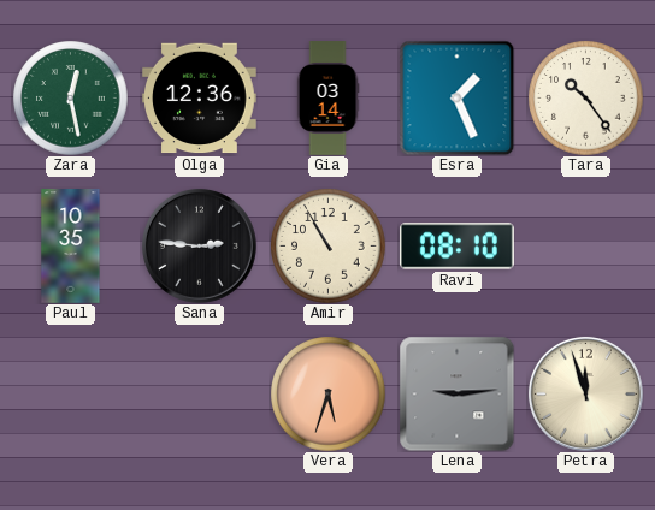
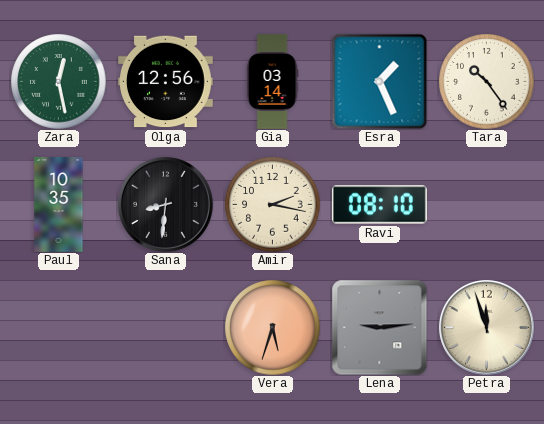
Olga: 12:36 -> 12:56 (166, 82)
Sana: 2:46 -> 8:31 (165, 204)
Amir: 10:55 -> 2:17 (272, 204)
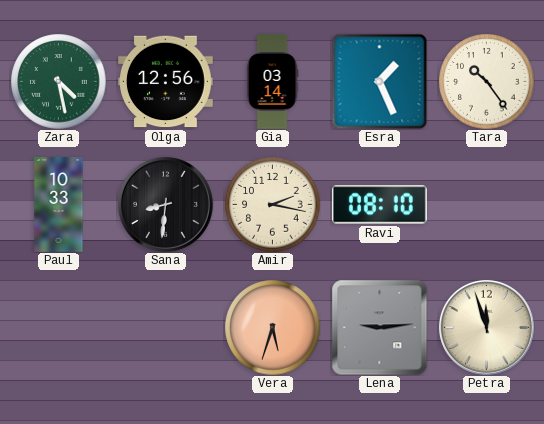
Zara: 12:28 -> 4:28 (58, 81)
Paul: 10:35 -> 10:33 (59, 205)
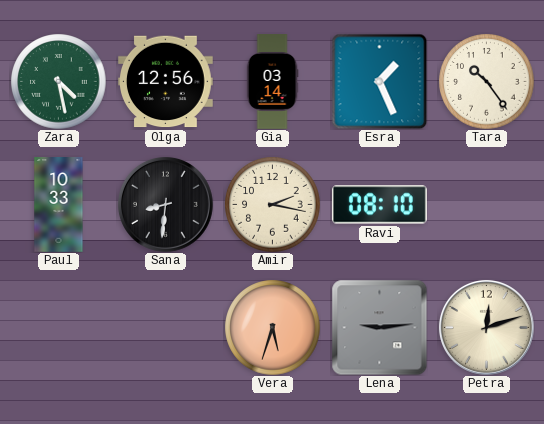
Petra: 11:57 -> 12:12 (486, 327)
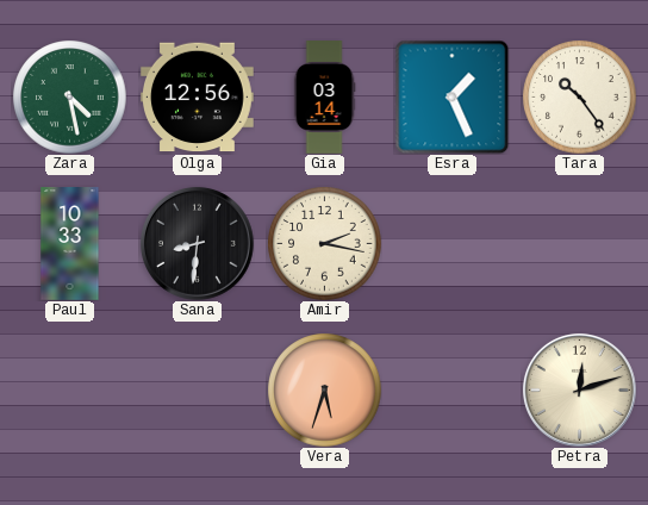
Ravi: 08:10 -> none (379, 205)
Lena: 9:14 -> none (379, 327)
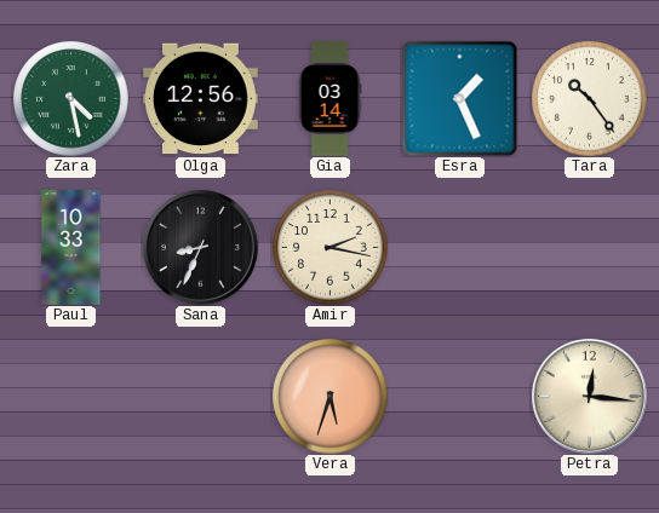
Sana: 8:31 -> 8:34 (200, 247)
Petra: 12:12 -> 12:16 (589, 396)
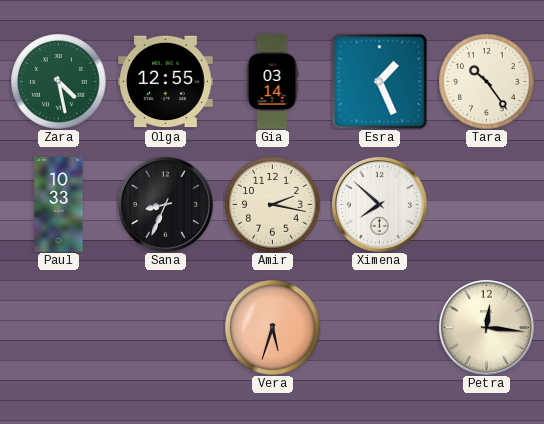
Olga: 12:56 -> 12:55 (166, 82)
Ximena: none -> 7:52 (379, 204)
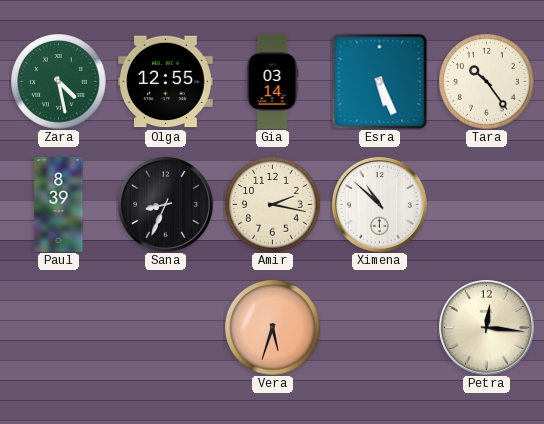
Esra: 1:26 -> 5:26 (379, 81)
Paul: 10:33 -> 8:39 (59, 205)
Ximena: 7:52 -> 10:52 (379, 204)
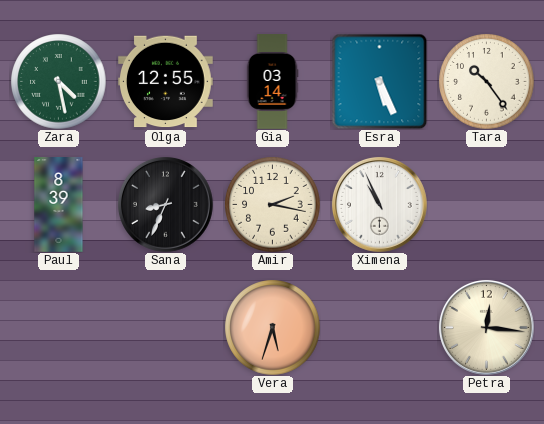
Ximena: 10:52 -> 10:56 (379, 204)
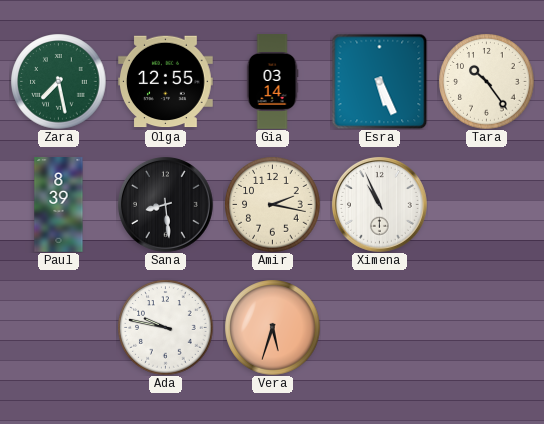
Zara: 4:28 -> 7:28 (58, 81)
Sana: 8:34 -> 8:29 (165, 204)
Ada: none -> 9:47 (165, 327)
Petra: 12:16 -> none (486, 327)
